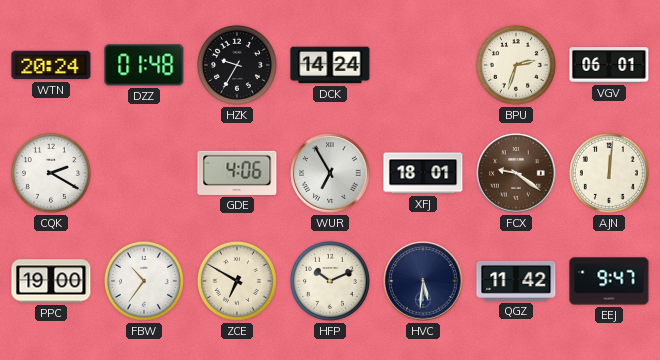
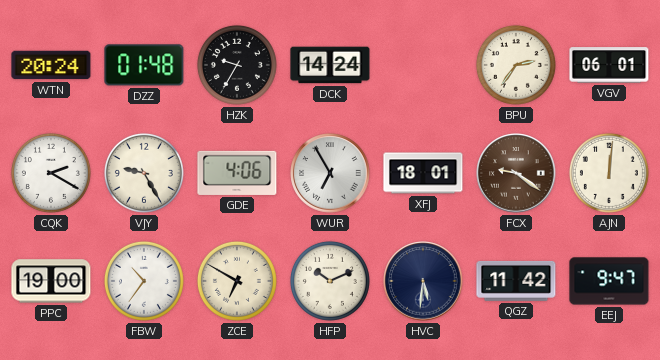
BPU: 2:33 -> 2:36 (516, 65)
VJY: none -> 9:25 (144, 173)
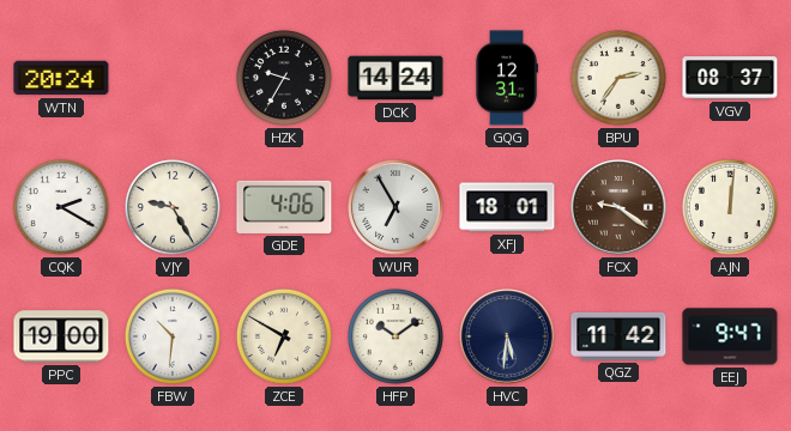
DZZ: 01:48 -> none (144, 65)
GQG: none -> 12:31 (507, 78)
VGV: 06:01 -> 08:37 (730, 78)
FBW: 10:36 -> 10:31 (173, 336)
HFP: 10:11 -> 10:09 (395, 336)
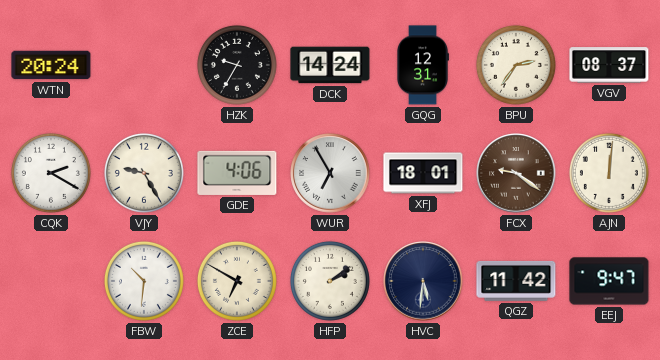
PPC: 19:00 -> none (61, 336)
HFP: 10:09 -> 2:09 (330, 281)
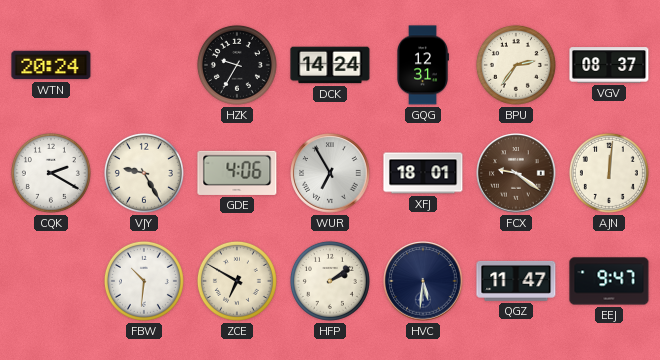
QGZ: 11:42 -> 11:47 (516, 281)
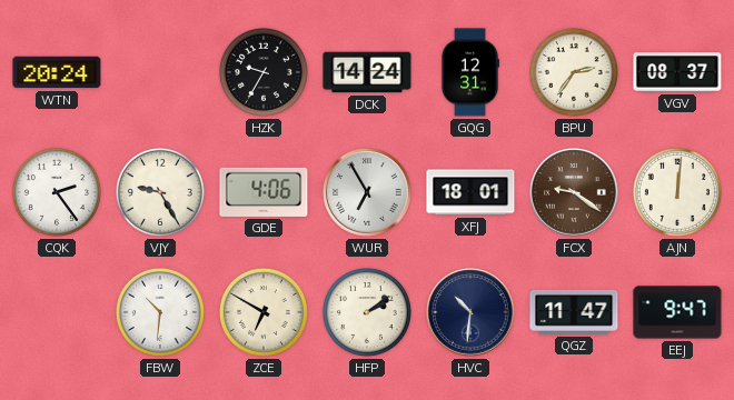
CQK: 2:20 -> 2:24 (57, 192)
HVC: 5:31 -> 10:31 (470, 312)
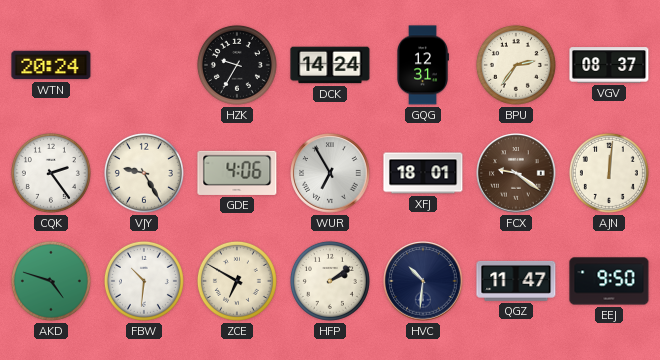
AKD: none -> 4:48 (51, 281)
EEJ: 9:47 -> 9:50 (609, 281)
